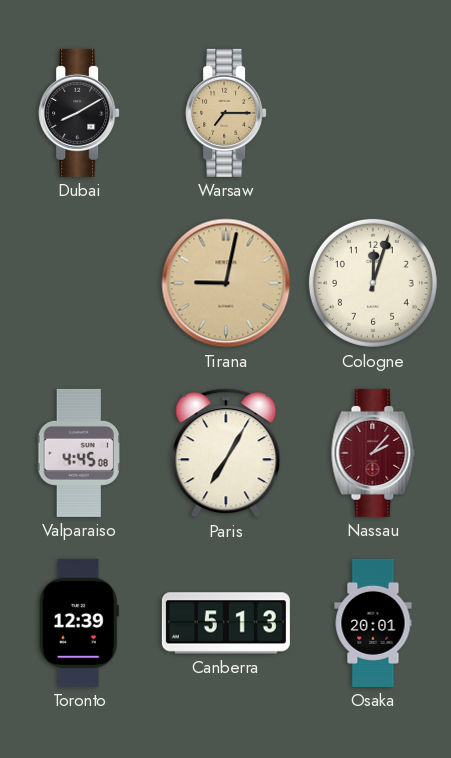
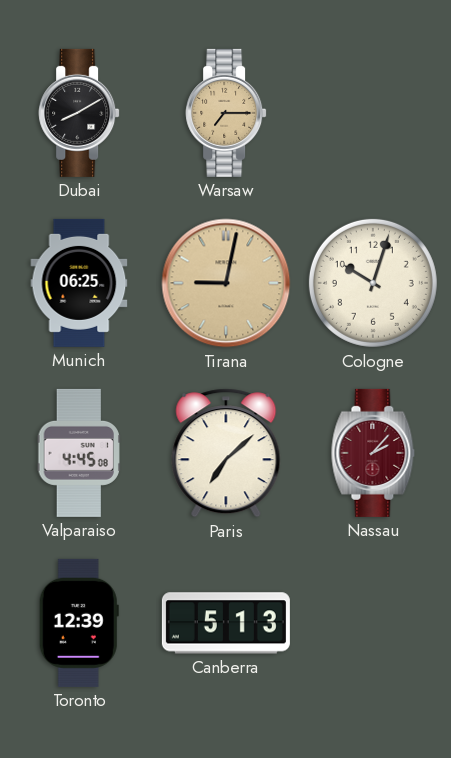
Munich: none -> 06:25 (79, 283)
Cologne: 12:03 -> 10:03 (373, 283)
Paris: 7:05 -> 7:08 (226, 453)
Osaka: 20:01 -> none (373, 623)
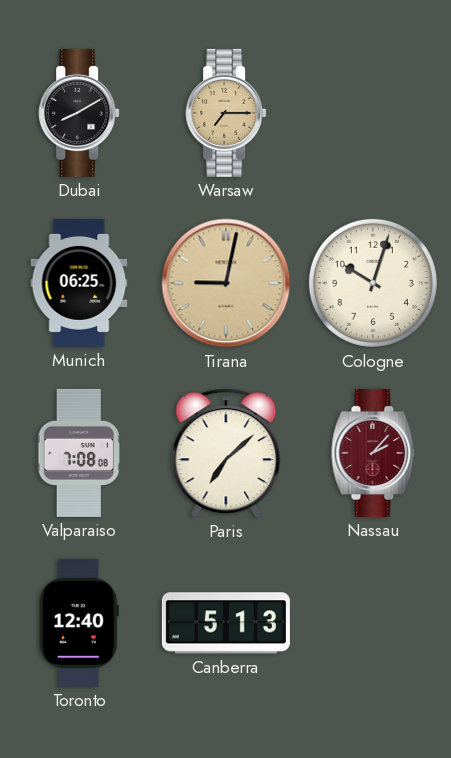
Valparaiso: 4:45 -> 7:08 (78, 453)
Toronto: 12:39 -> 12:40 (79, 623)
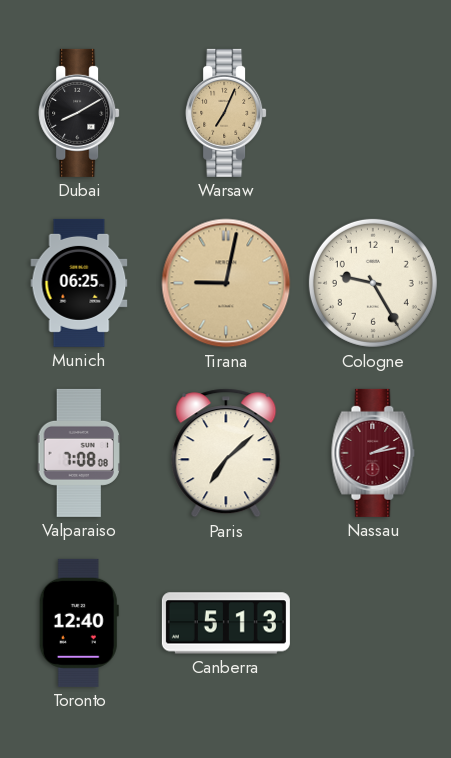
Warsaw: 7:15 -> 7:04 (226, 113)
Cologne: 10:03 -> 9:25 (373, 283)
Nassau: 2:07 -> 2:13 (373, 453)
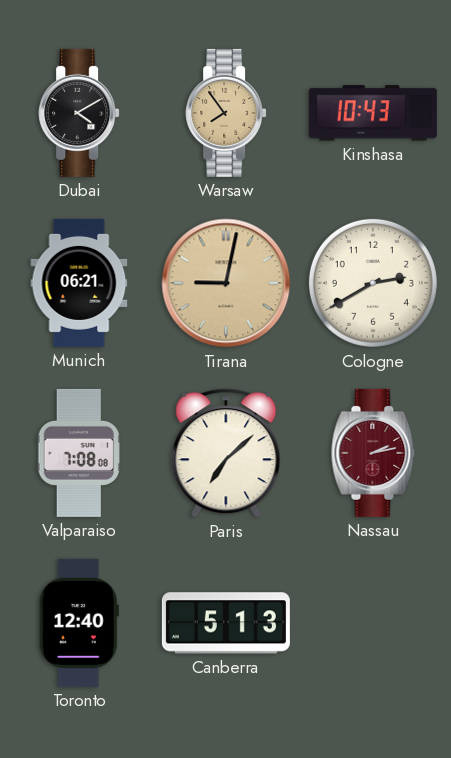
Dubai: 8:10 -> 4:10 (79, 113)
Warsaw: 7:04 -> 7:54 (226, 113)
Kinshasa: none -> 10:43 (373, 113)
Munich: 06:25 -> 06:21 (79, 283)
Cologne: 9:25 -> 2:40 (373, 283)
